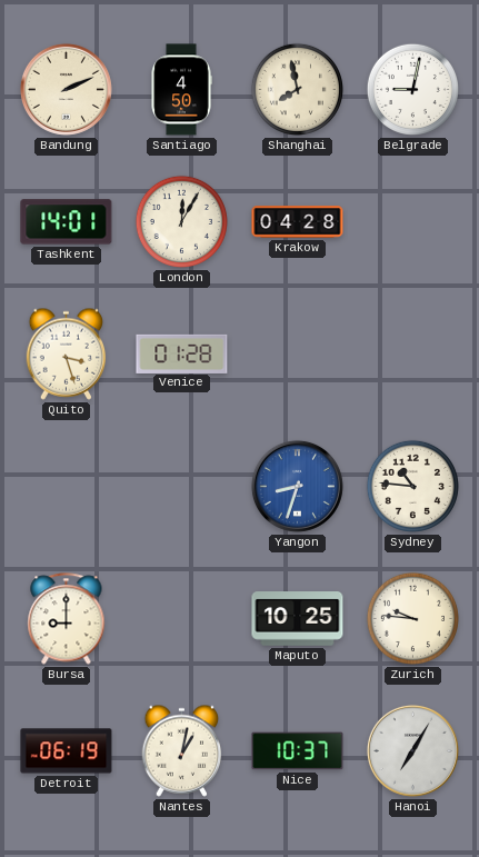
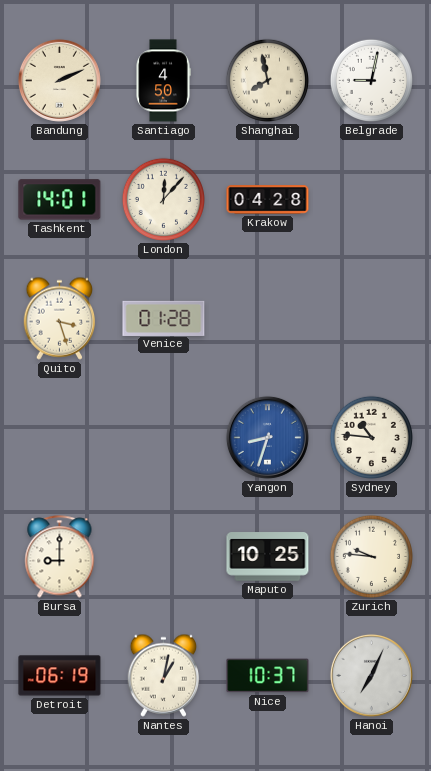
London: 12:05 -> 12:07 (163, 199)
Hanoi: 7:05 -> 7:04 (371, 675)
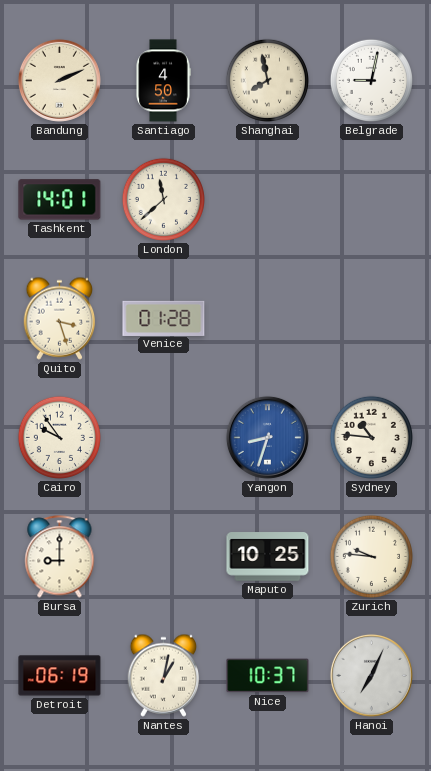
London: 12:07 -> 11:38 (163, 199)
Krakow: 04:28 -> none (268, 200)
Cairo: none -> 9:54 (59, 437)
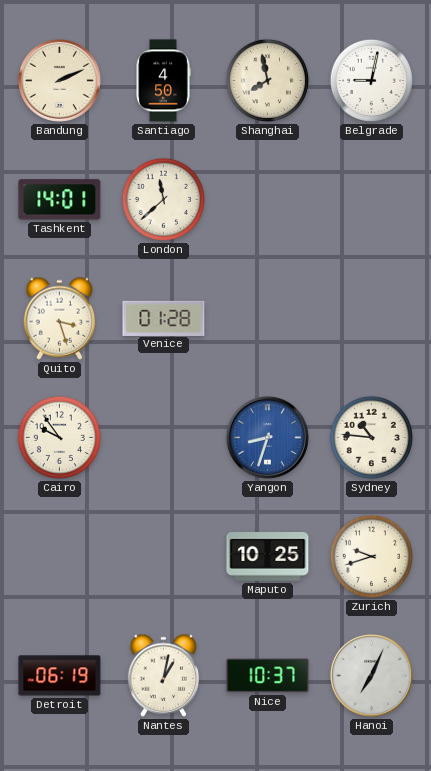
Bursa: 9:00 -> none (60, 557)
Zurich: 9:46 -> 9:42 (371, 556)
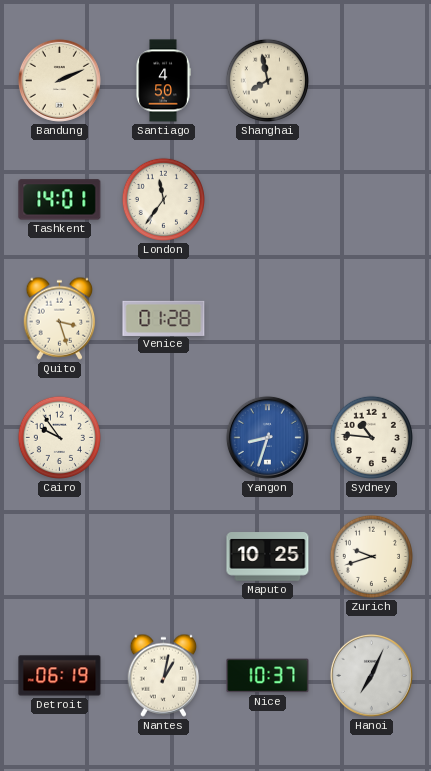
Belgrade: 9:02 -> none (371, 80)
London: 11:38 -> 11:36 (163, 199)
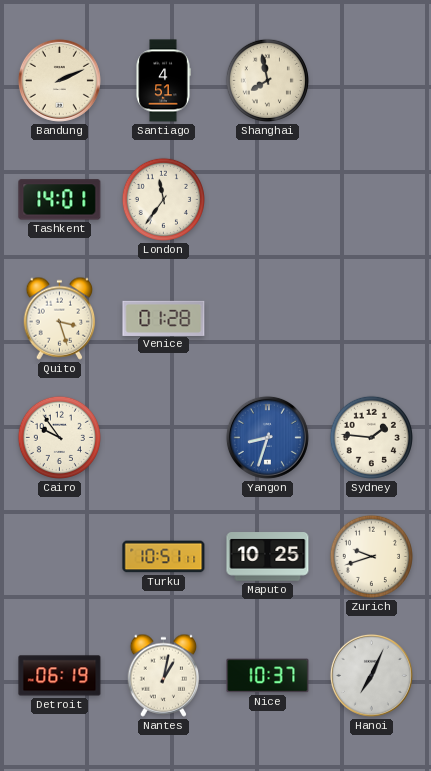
Santiago: 4:50 -> 4:51 (163, 81)
Sydney: 10:46 -> 1:46 (371, 437)
Turku: none -> 10:51 (164, 557)
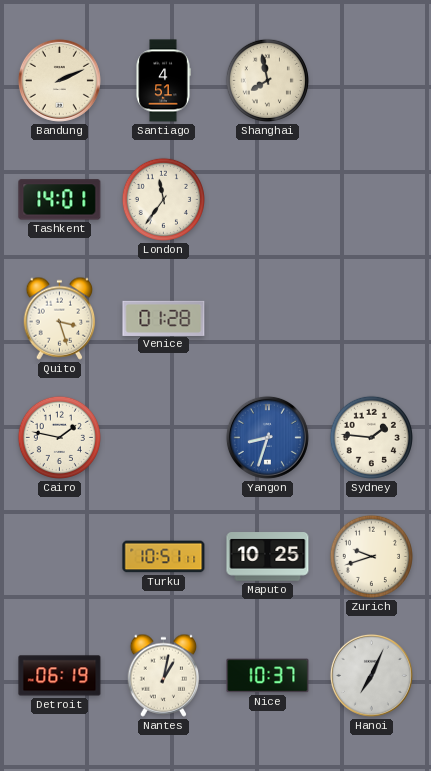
Cairo: 9:54 -> 1:47 (59, 437)
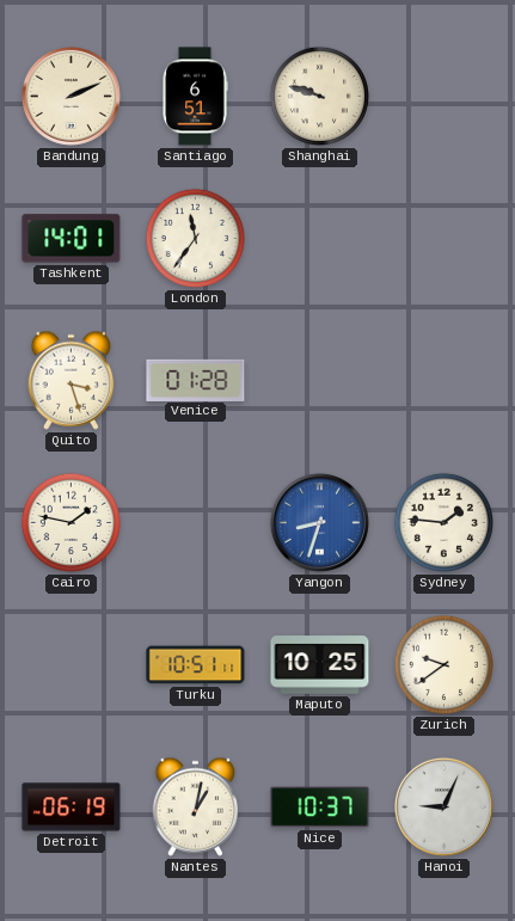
Santiago: 4:51 -> 6:51 (195, 97)
Shanghai: 7:58 -> 9:48 (319, 96)
Zurich: 9:42 -> 9:39 (443, 664)
Hanoi: 7:04 -> 9:04 (443, 806)
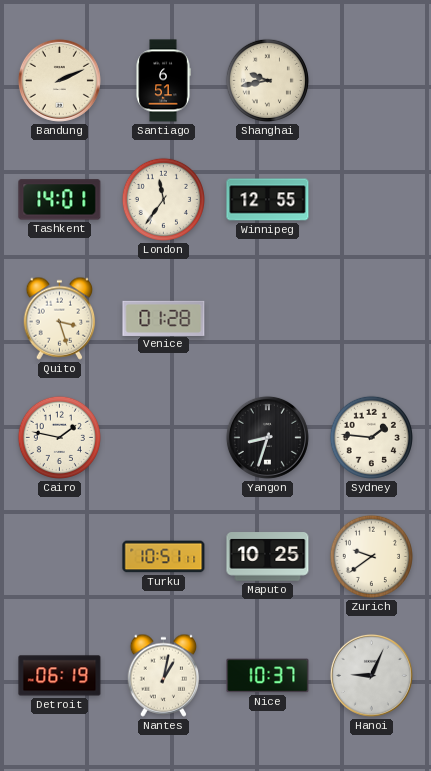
Shanghai: 9:48 -> 9:43 (267, 80)
Winnipeg: none -> 12:55 (268, 200)
Yangon dial: blue -> black (267, 437)
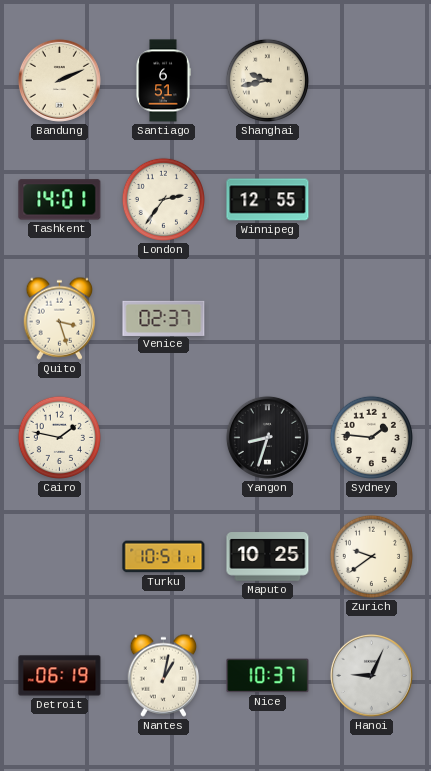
London: 11:36 -> 2:36 (163, 199)
Venice: 01:28 -> 02:37 (164, 318)
